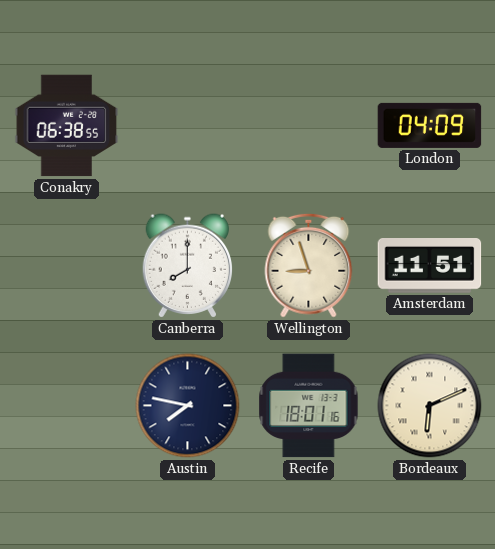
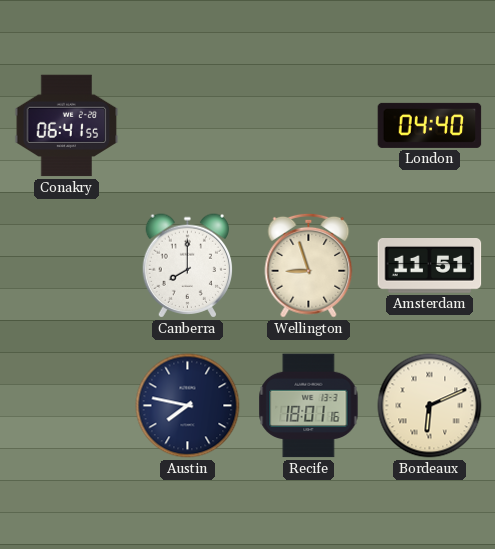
Conakry: 06:38 -> 06:41 (67, 126)
London: 04:09 -> 04:40 (430, 125)
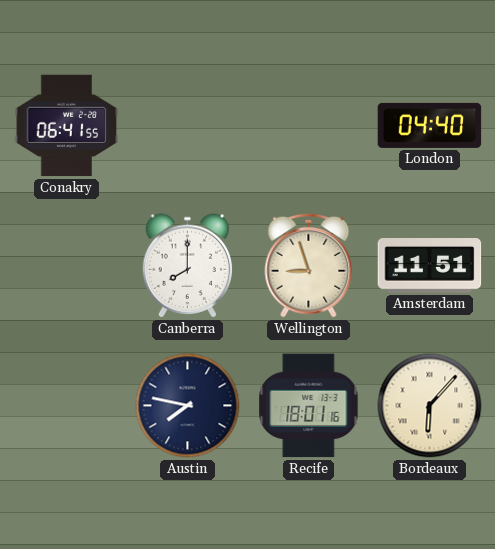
Bordeaux: 6:11 -> 6:07 (430, 406)
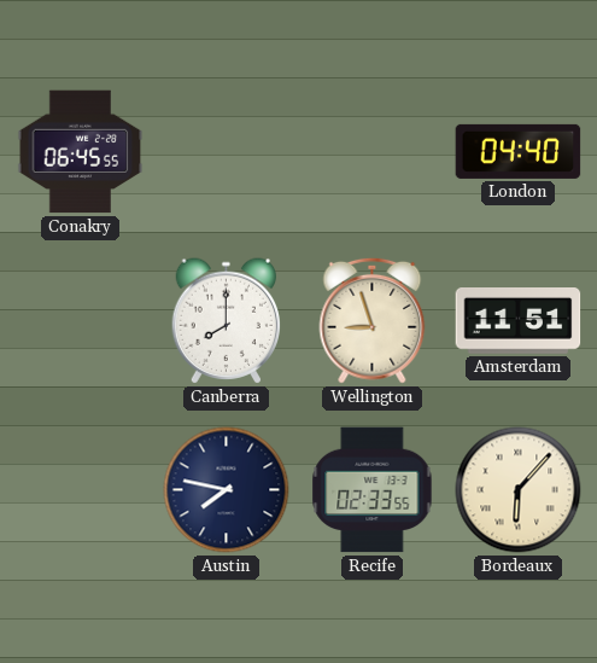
Conakry: 06:41 -> 06:45 (81, 152)
Recife: 18:01 -> 02:33 (373, 490)
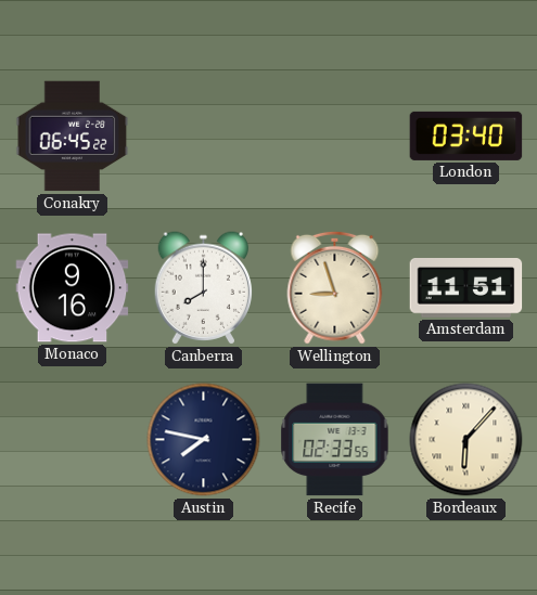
Conakry: 06:45:55 -> 06:45:22 (73, 137)
London: 04:40 -> 03:40 (466, 135)
Monaco: none -> 9:16 (73, 288)
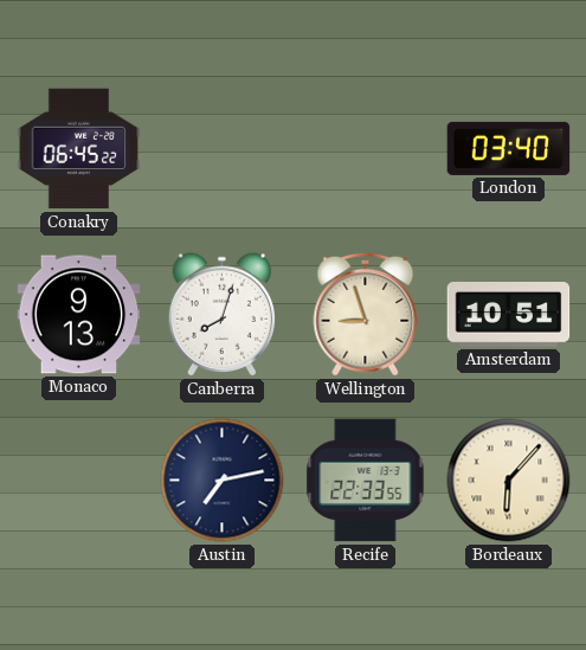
Monaco: 9:16 -> 9:13 (79, 315)
Canberra: 8:00 -> 8:03 (223, 315)
Amsterdam: 11:51 -> 10:51 (509, 315)
Austin: 7:47 -> 7:13 (223, 481)
Recife: 02:33 -> 22:33 (366, 481)
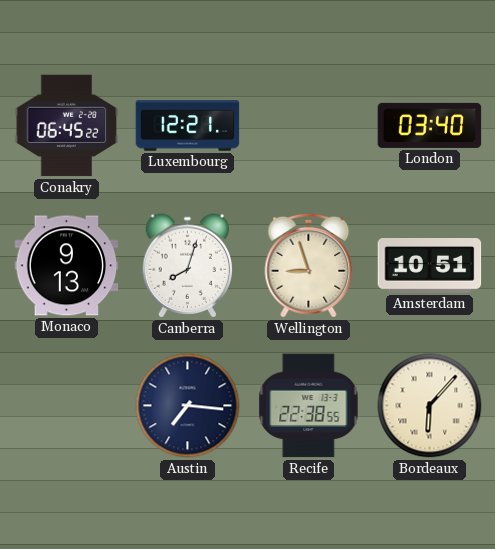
Luxembourg: none -> 12:21 (188, 126)
Austin: 7:13 -> 7:16 (188, 406)
Recife: 22:33 -> 22:38 (309, 406)
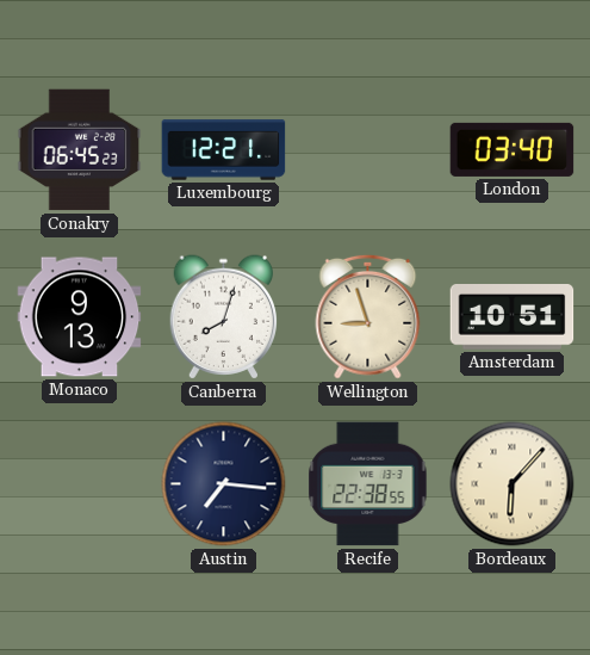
Conakry: 06:45:22 -> 06:45:23 (80, 150)
